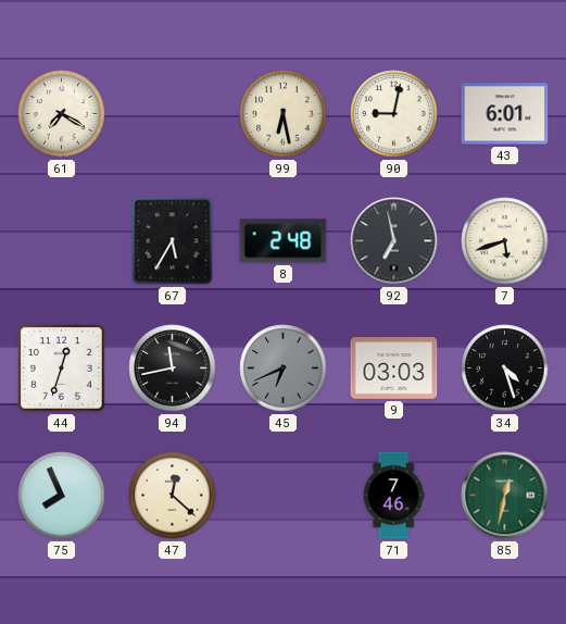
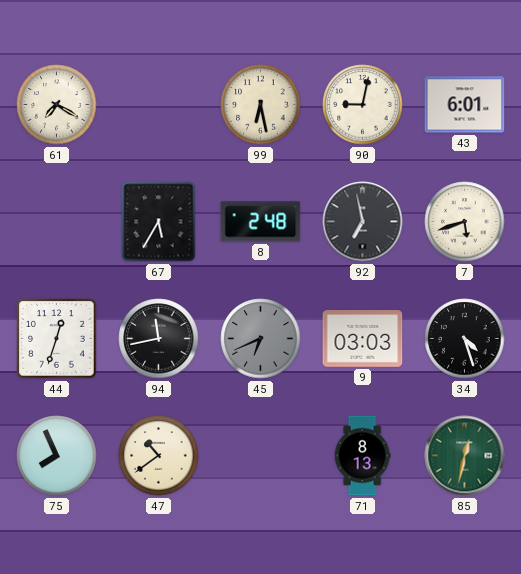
47: 12:22 -> 10:39 (159, 456)
71: 7:46 -> 8:13 (362, 456)
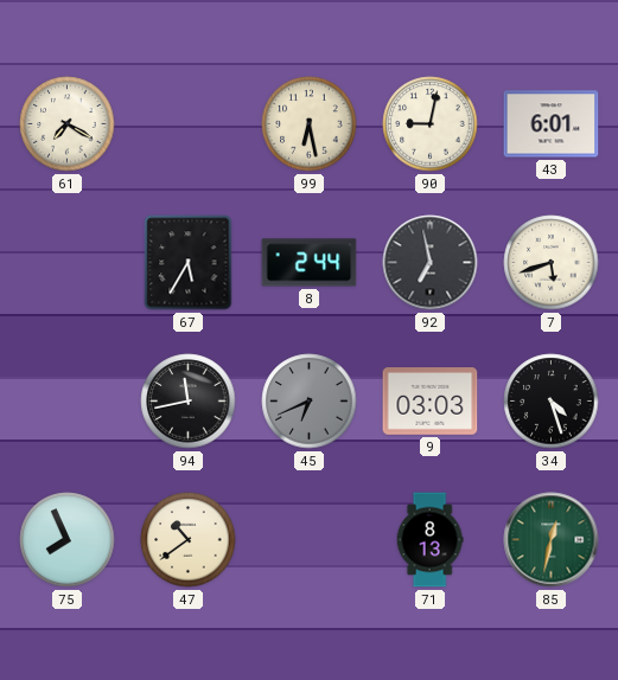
8: 2:48 -> 2:44 (310, 263)
44: 12:33 -> none (57, 339)
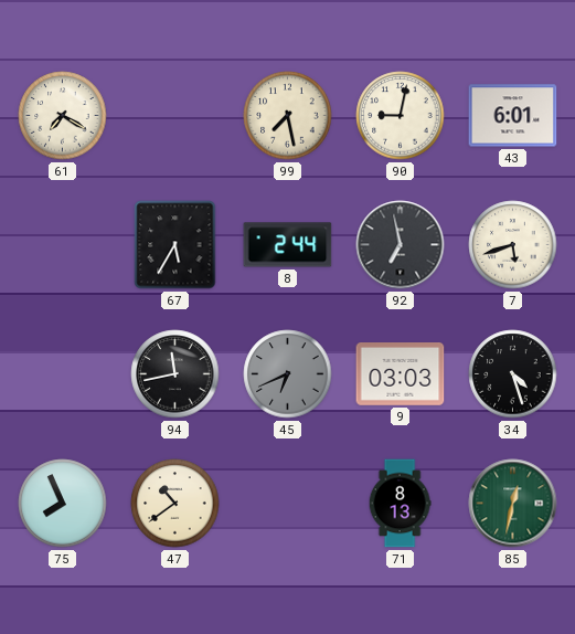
99: 6:28 -> 7:28 (288, 116)
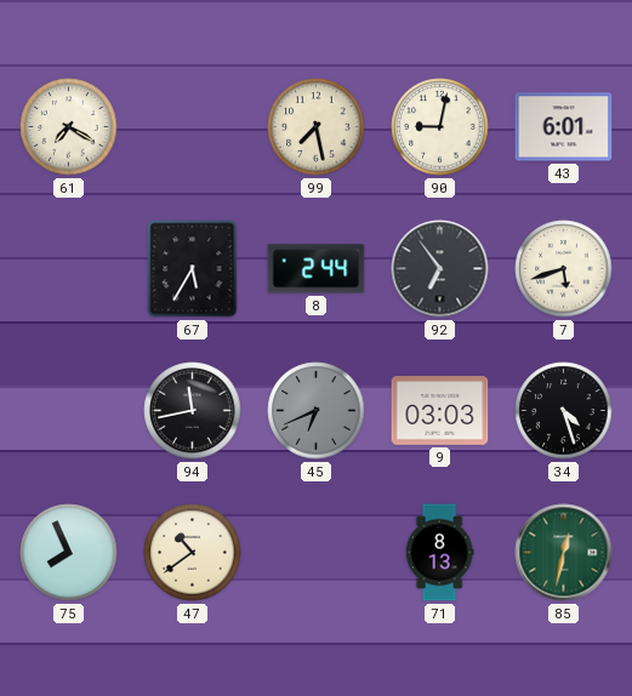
92: 6:58 -> 6:54 (440, 269)
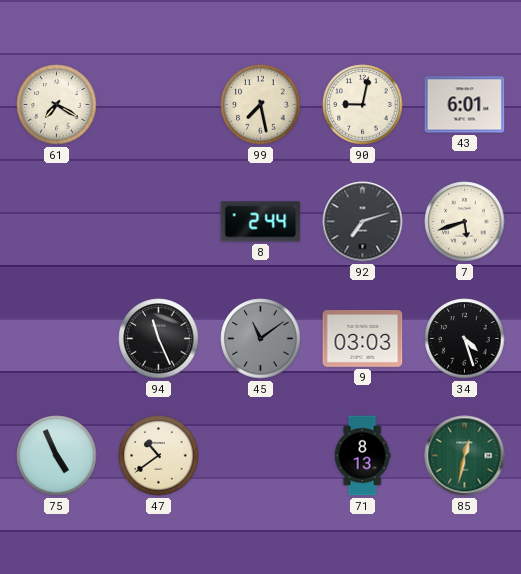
67: 5:35 -> none (193, 269)
92: 6:54 -> 7:12 (363, 222)
94: 11:43 -> 11:26 (159, 339)
45: 6:41 -> 11:09 (261, 339)
75: 7:56 -> 4:56 (57, 456)
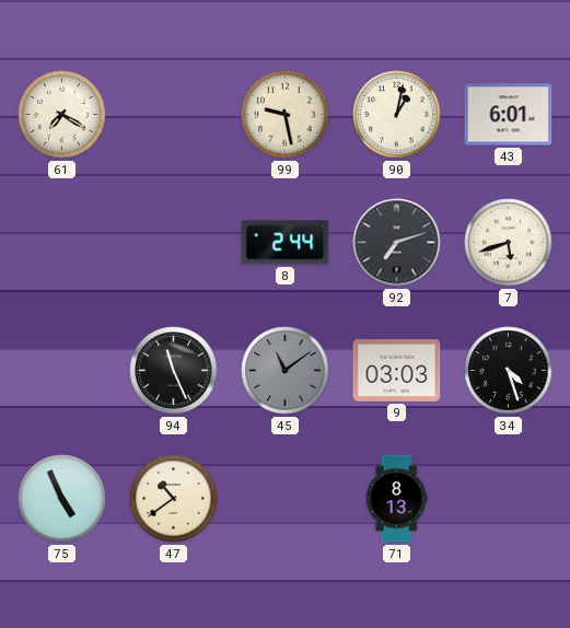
99: 7:28 -> 9:28 (286, 115)
90: 9:02 -> 1:02 (397, 115)
85: 12:32 -> none (465, 456)
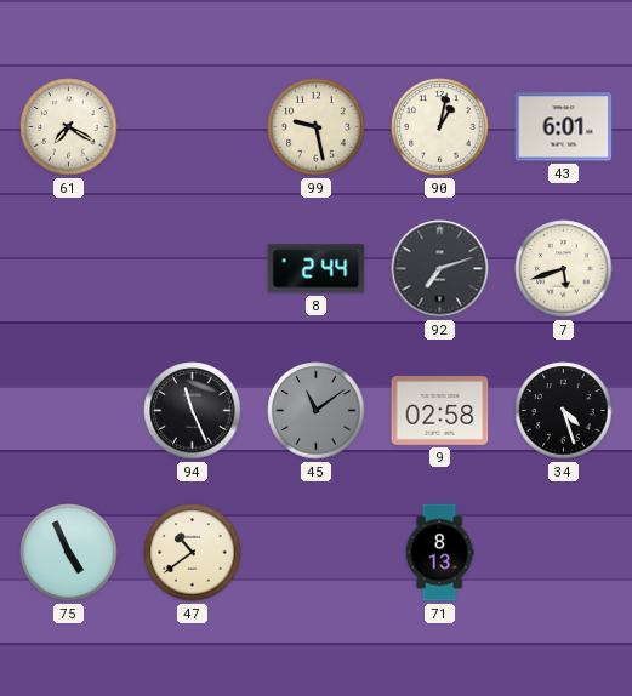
9: 03:03 -> 02:58 (440, 411)
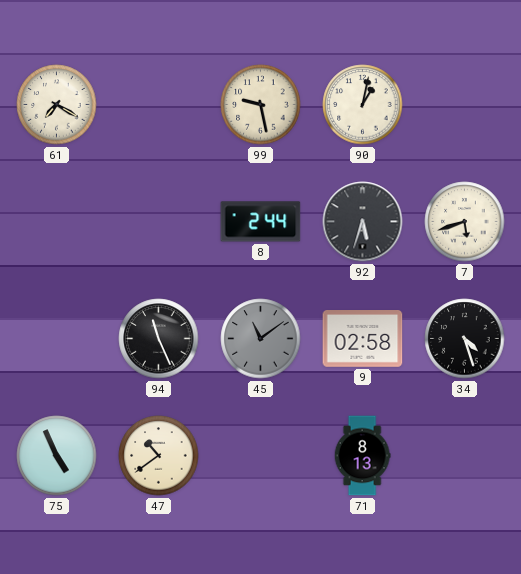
43: 6:01 -> none (564, 127)
92: 7:12 -> 5:33 (363, 222)
